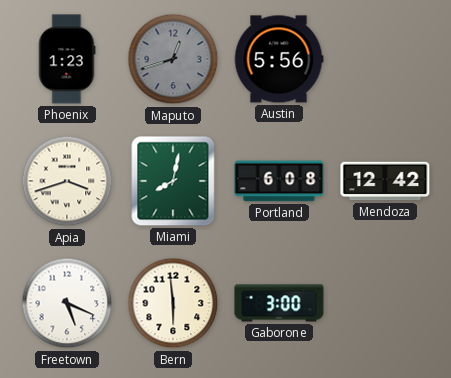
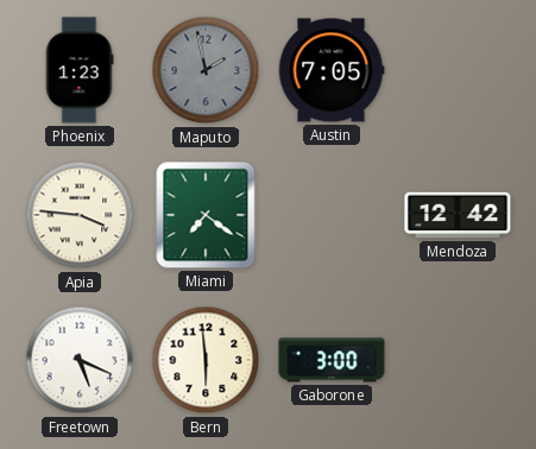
Maputo: 12:42 -> 1:58 (206, 70)
Austin: 5:56 -> 7:05 (332, 70)
Apia: 3:42 -> 3:46 (80, 215)
Miami: 8:02 -> 7:21 (206, 215)
Portland: 6:08 -> none (279, 181)
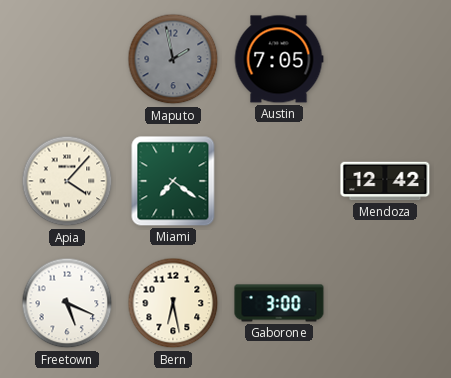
Phoenix: 1:23 -> none (80, 70)
Apia: 3:46 -> 4:07 (67, 181)
Bern: 5:59 -> 6:28 (173, 303)
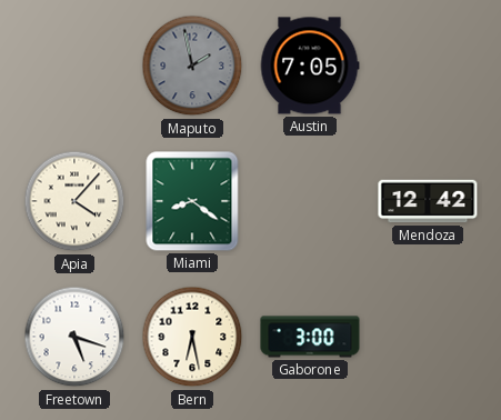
Miami: 7:21 -> 8:21 (192, 201)
Freetown: 5:19 -> 5:18 (74, 337)
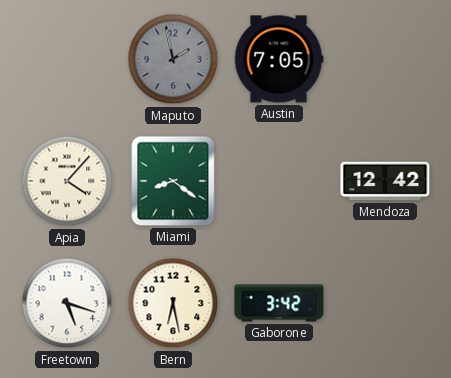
Gaborone: 3:00 -> 3:42 (279, 303)
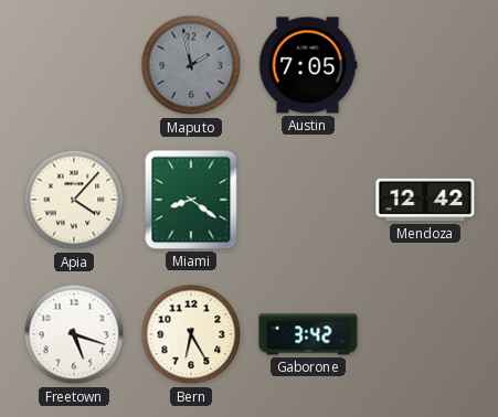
Bern: 6:28 -> 6:25 (191, 334)
